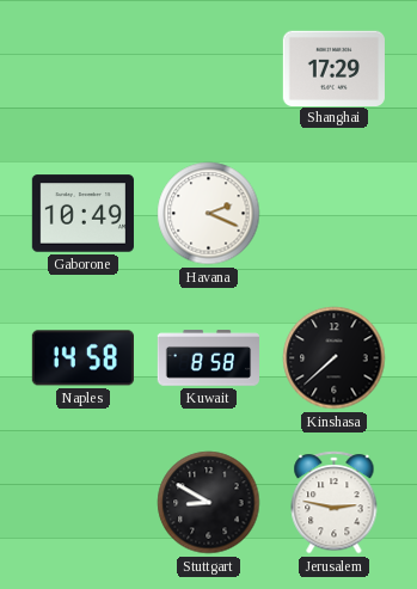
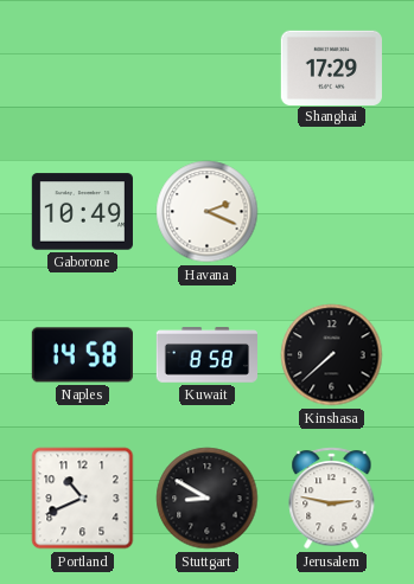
Portland: none -> 10:41 (83, 499)
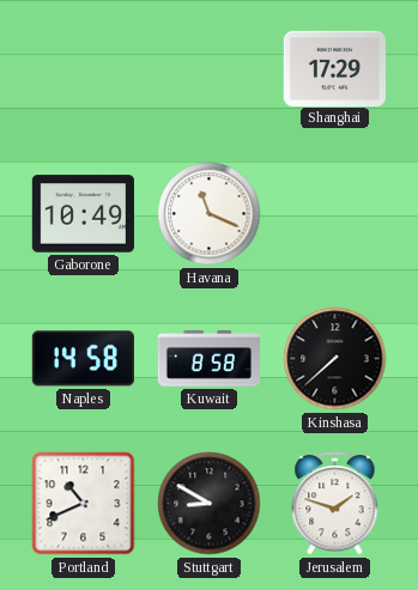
Havana: 2:19 -> 11:19 (210, 214)
Jerusalem: 2:47 -> 1:48 (335, 504)
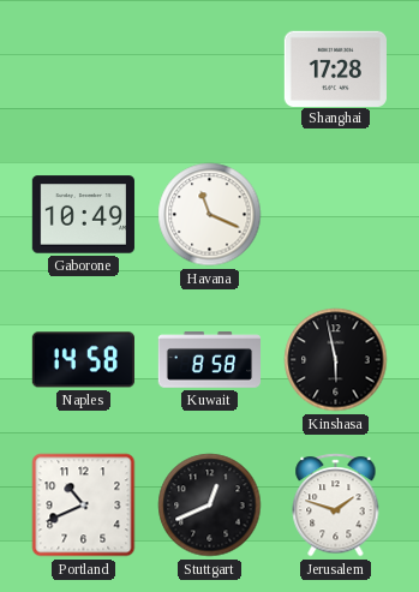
Shanghai: 17:29 -> 17:28 (335, 68)
Kinshasa: 7:38 -> 5:58 (336, 360)
Stuttgart: 8:50 -> 12:41 (210, 506)
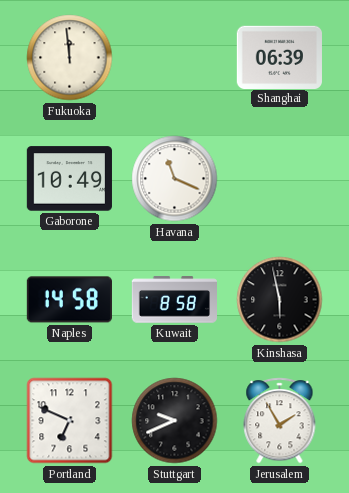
Fukuoka: none -> 11:59 (70, 58)
Shanghai: 17:28 -> 06:39 (279, 57)
Portland: 10:41 -> 6:49 (70, 421)
Stuttgart: 12:41 -> 9:41 (175, 421)
Jerusalem: 1:48 -> 1:55 (280, 421)
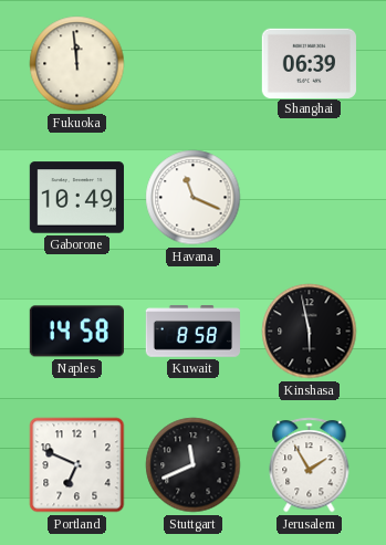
Stuttgart: 9:41 -> 11:41 (194, 465)
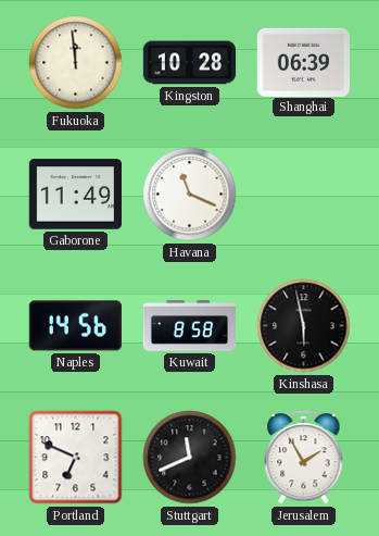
Kingston: none -> 10:28 (189, 63)
Gaborone: 10:49 -> 11:49 (75, 195)
Naples: 14:58 -> 14:56 (75, 326)
